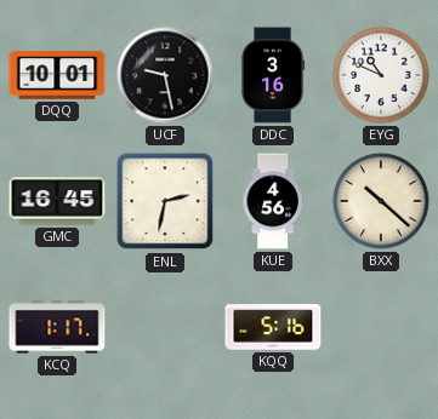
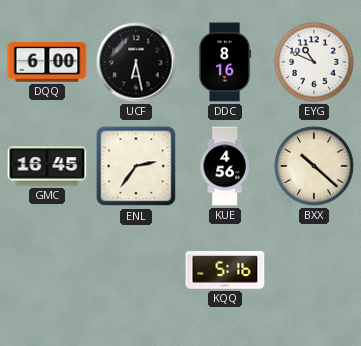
DQQ: 10:01 -> 6:00 (47, 62)
UCF: 9:28 -> 6:28 (136, 62)
DDC: 3:16 -> 8:16 (225, 62)
ENL: 2:32 -> 2:36 (136, 166)
KCQ: 1:17 -> none (57, 327)
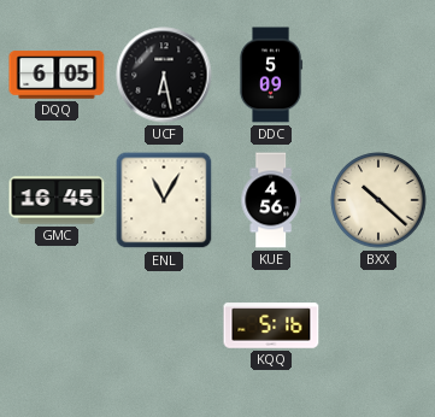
DQQ: 6:00 -> 6:05 (57, 75)
DDC: 8:16 -> 5:09 (271, 75)
EYG: 10:49 -> none (314, 62)
ENL: 2:36 -> 11:05 (164, 200)
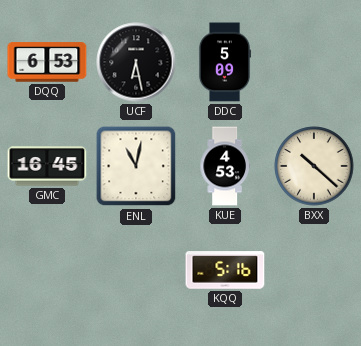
DQQ: 6:05 -> 6:53 (47, 62)
ENL: 11:05 -> 11:02 (136, 166)
KUE: 4:56 -> 4:53 (225, 166)
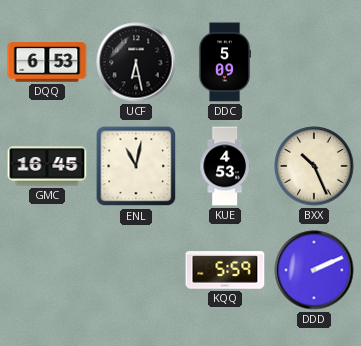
BXX: 10:22 -> 10:26 (314, 166)
KQQ: 5:16 -> 5:59 (225, 270)
DDD: none -> 2:11 (314, 270)
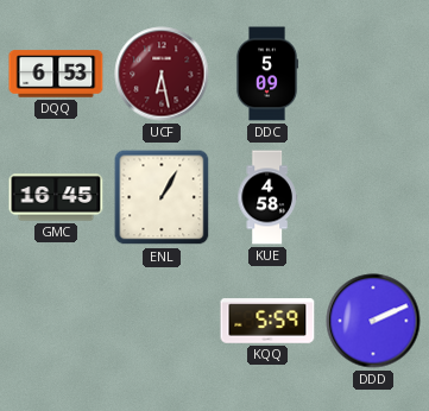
UCF dial: black -> burgundy (162, 74)
ENL: 11:02 -> 1:05 (162, 197)
KUE: 4:53 -> 4:58 (267, 197)
BXX: 10:26 -> none (314, 166)
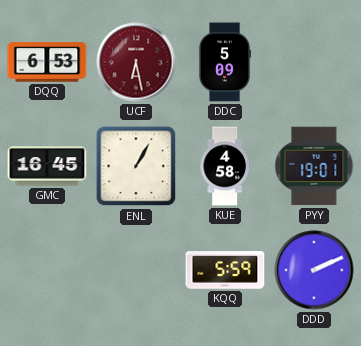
PYY: none -> 19:01 (314, 166)
